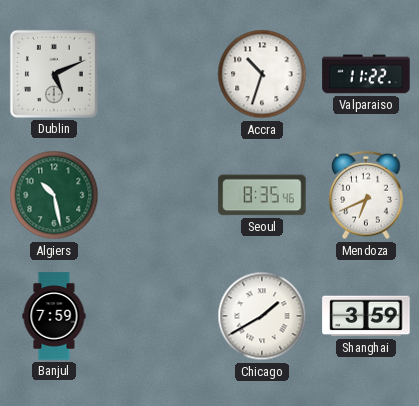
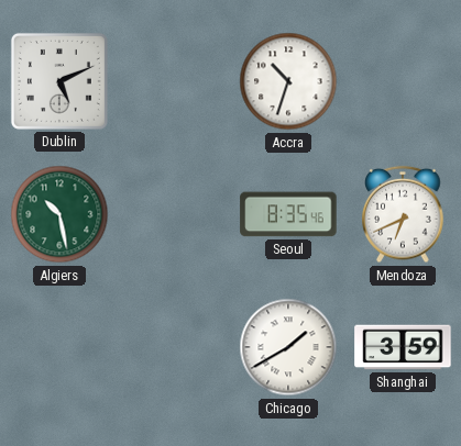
Valparaiso: 11:22 -> none (366, 74)
Banjul: 7:59 -> none (54, 316)
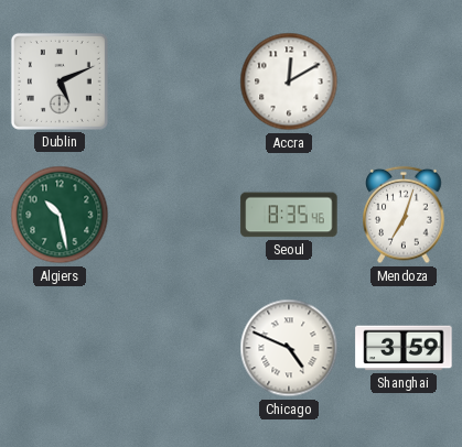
Accra: 10:33 -> 12:10 (289, 81)
Mendoza: 6:41 -> 7:03 (404, 215)
Chicago: 1:40 -> 4:49 (289, 348)
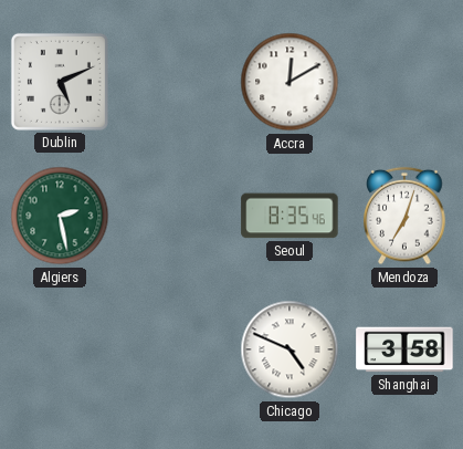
Algiers: 10:28 -> 2:28 (60, 216)
Shanghai: 3:59 -> 3:58 (404, 349)
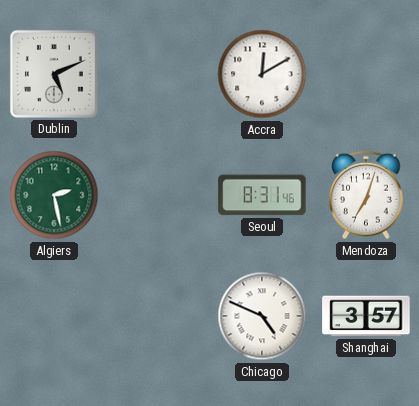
Seoul: 8:35 -> 8:31 (262, 195)
Shanghai: 3:58 -> 3:57 (366, 316)
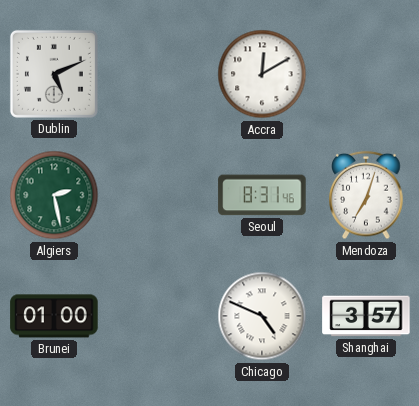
Brunei: none -> 01:00 (54, 316)
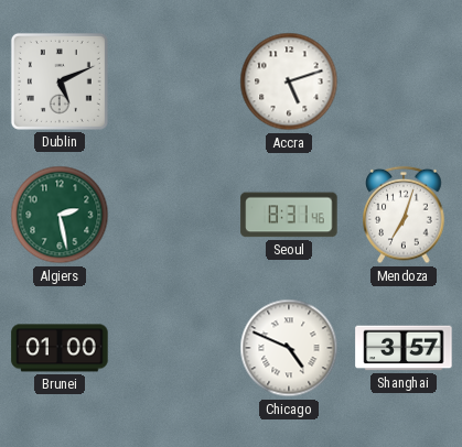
Accra: 12:10 -> 5:12 (289, 81)
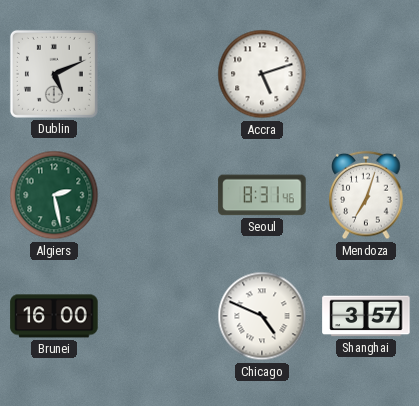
Brunei: 01:00 -> 16:00 (54, 316)
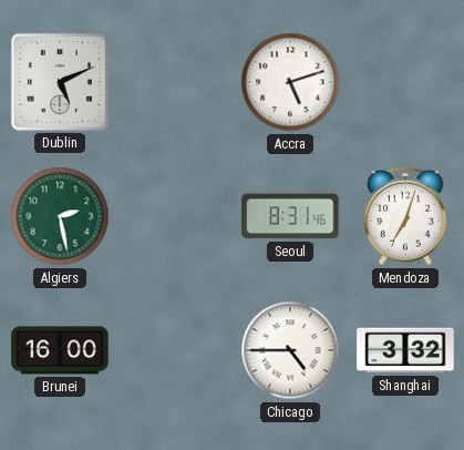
Chicago: 4:49 -> 4:45 (290, 350)
Shanghai: 3:57 -> 3:32 (405, 350)
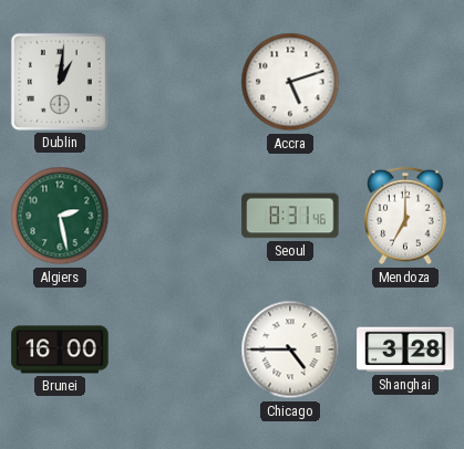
Dublin: 5:11 -> 1:01 (60, 82)
Mendoza: 7:03 -> 7:00 (405, 216)
Shanghai: 3:32 -> 3:28 (405, 349)
